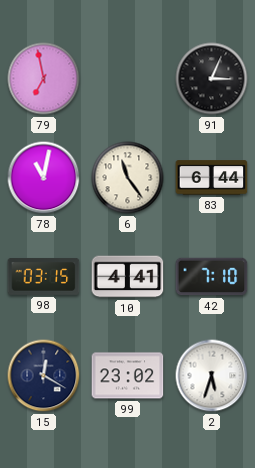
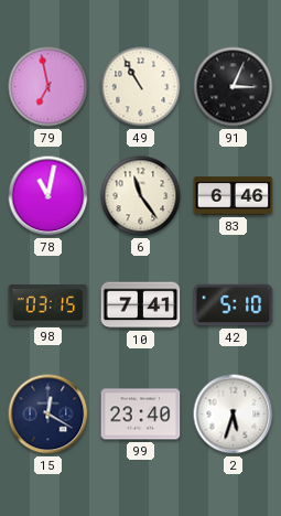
49: none -> 10:55 (141, 87)
83: 6:44 -> 6:46 (234, 196)
10: 4:41 -> 7:41 (141, 305)
42: 7:10 -> 5:10 (234, 305)
99: 23:02 -> 23:40 (141, 415)
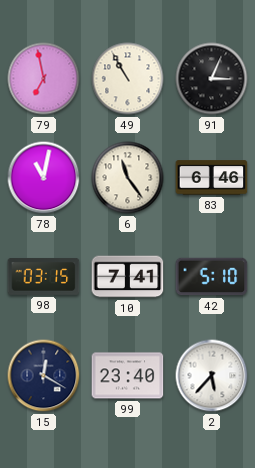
2: 5:33 -> 5:37 (212, 376)
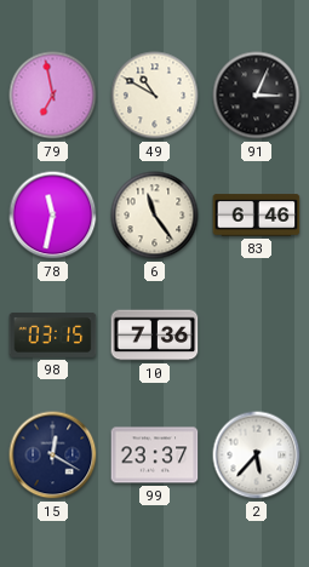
49: 10:55 -> 10:50 (155, 96)
78: 11:02 -> 11:32 (53, 216)
10: 7:41 -> 7:36 (155, 336)
42: 5:10 -> none (212, 277)
99: 23:40 -> 23:37 (155, 456)
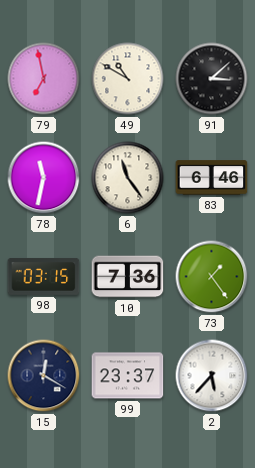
91: 3:04 -> 3:08 (212, 79)
73: none -> 1:24 (212, 277)
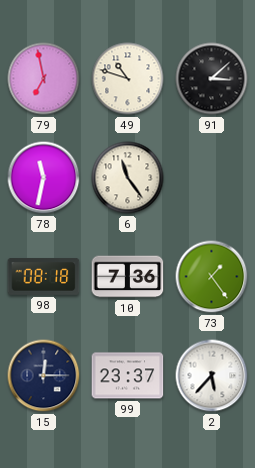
49: 10:50 -> 10:48 (128, 79)
83: 6:46 -> none (212, 178)
98: 03:15 -> 08:18 (44, 277)
15: 12:20 -> 12:15 (44, 376)
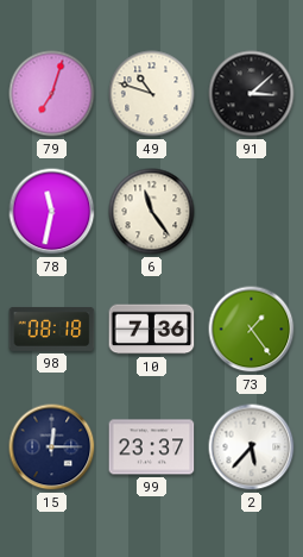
79: 6:58 -> 7:03 (52, 94)
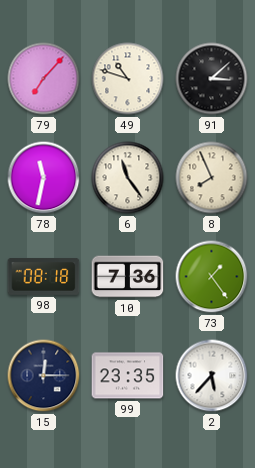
79: 7:03 -> 7:07 (44, 79)
8: none -> 7:56 (212, 178)
99: 23:37 -> 23:35 (128, 376)
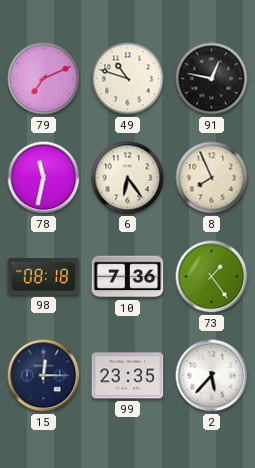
79: 7:07 -> 7:11 (44, 79)
91: 3:08 -> 12:47 (212, 79)
6: 11:24 -> 6:24 (128, 178)
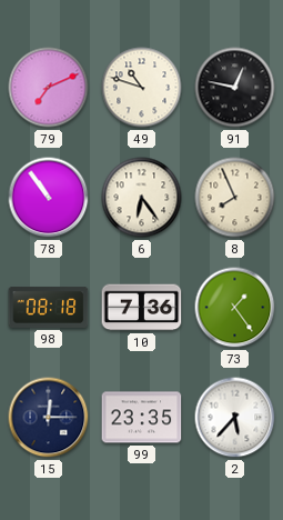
78: 11:32 -> 10:54 (49, 198)
